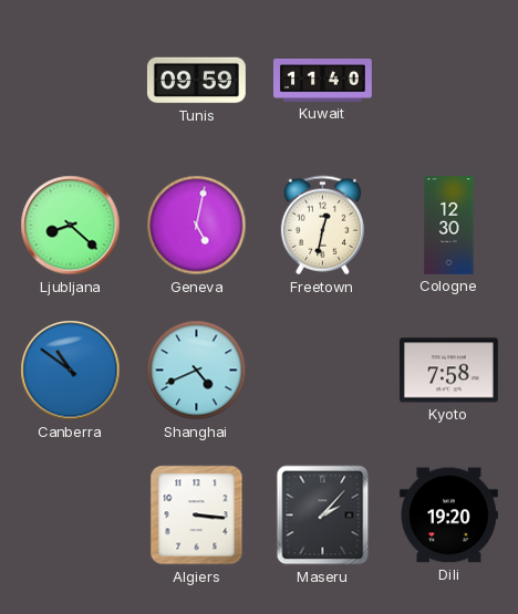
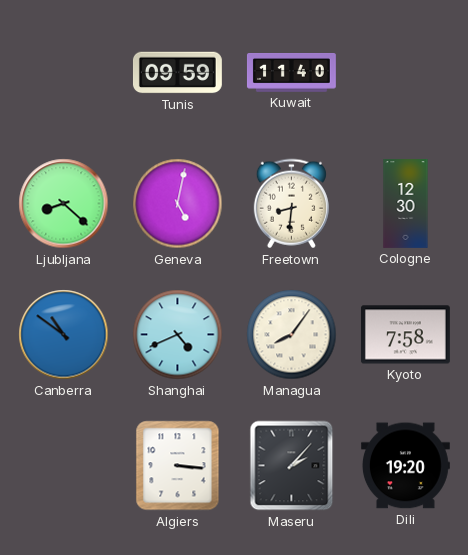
Freetown: 12:32 -> 8:31 (291, 204)
Managua: none -> 8:06 (292, 335)
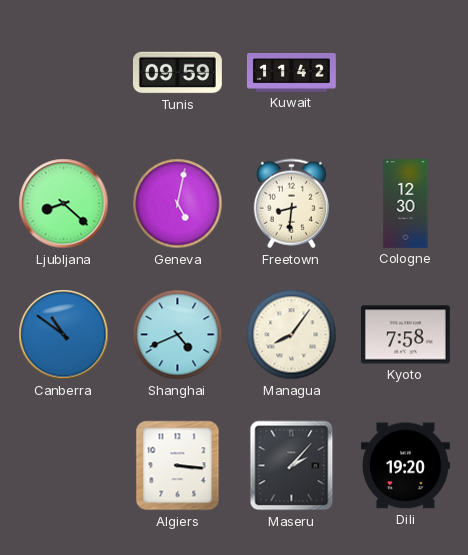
Kuwait: 11:40 -> 11:42 (291, 73)
